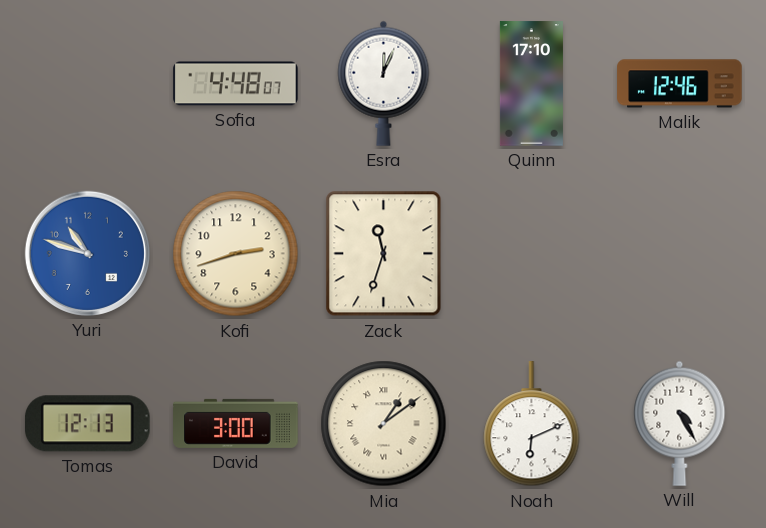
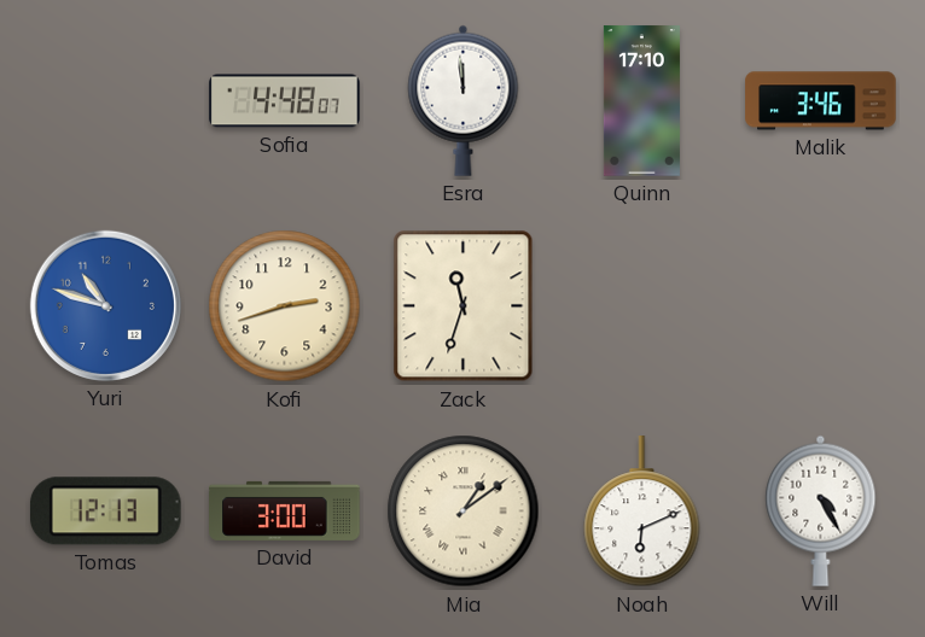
Esra: 12:04 -> 11:59 (464, 100)
Malik: 12:46 -> 3:46 (821, 101)
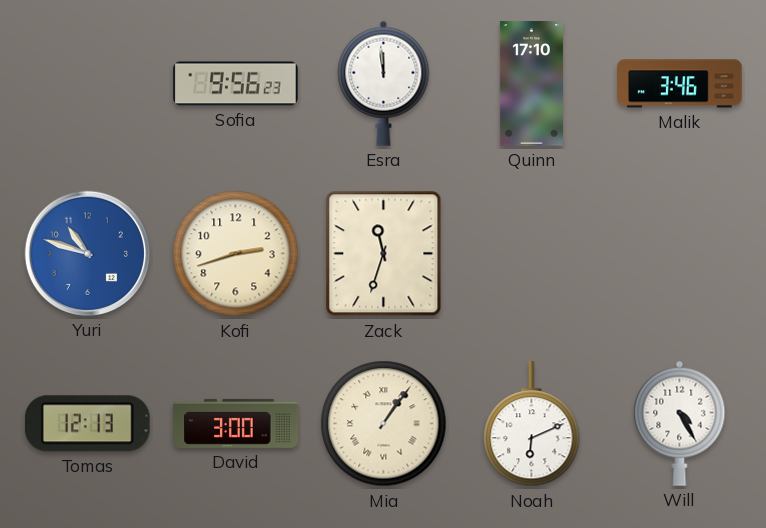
Sofia: 4:48 -> 9:56 (236, 84)
Mia: 1:09 -> 1:06 (384, 424)
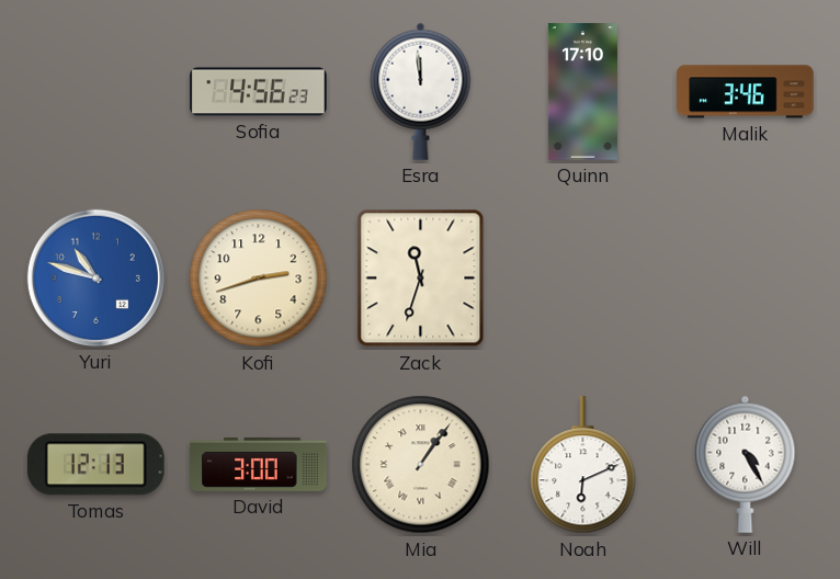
Sofia: 9:56 -> 4:56 (259, 92)
